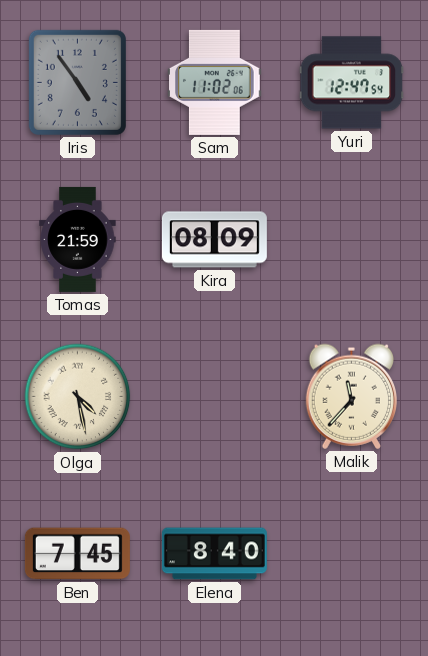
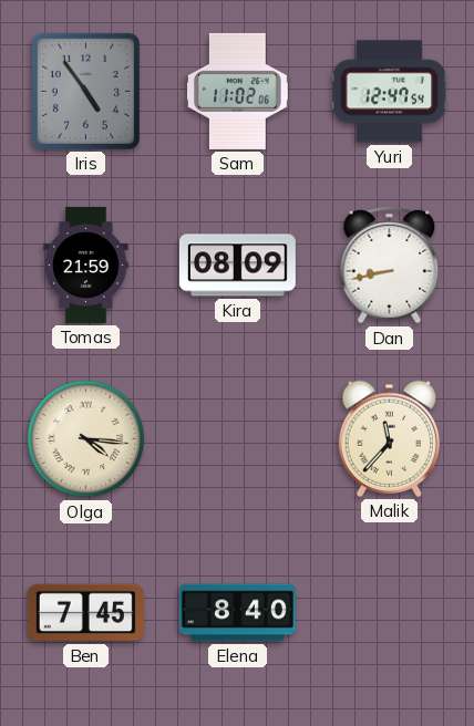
Dan: none -> 8:43 (390, 266)
Olga: 4:28 -> 4:16 (86, 439)
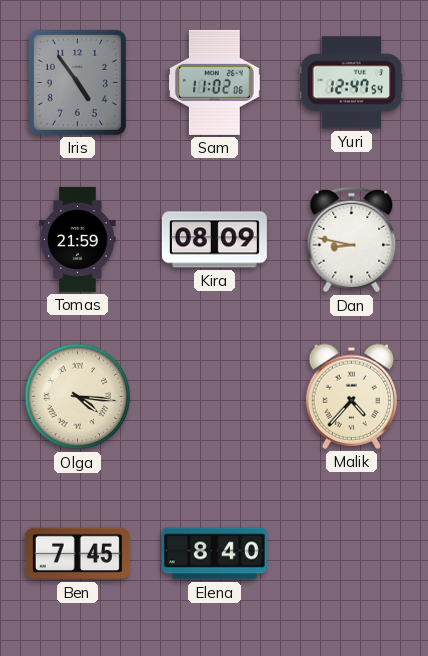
Dan: 8:43 -> 8:47 (352, 240)
Malik: 11:37 -> 4:37 (351, 396)
